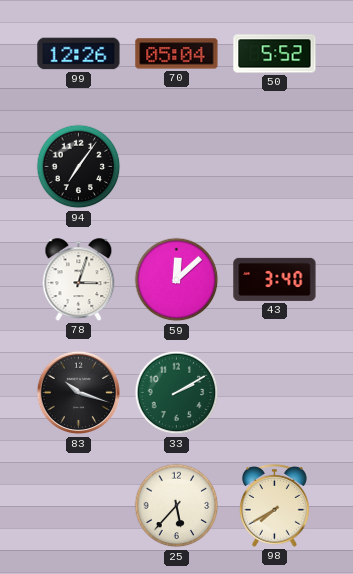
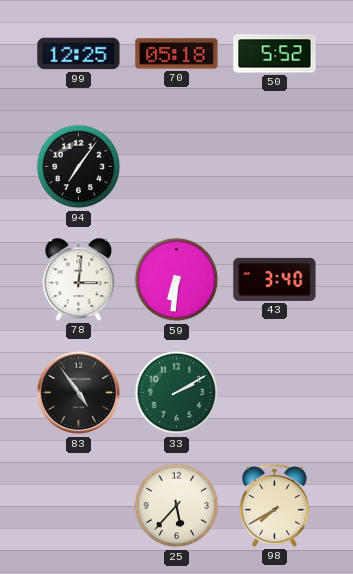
99: 12:26 -> 12:25 (79, 54)
70: 05:04 -> 05:18 (177, 54)
78: 3:03 -> 3:01 (79, 280)
59: 12:08 -> 6:31 (177, 280)
83: 10:18 -> 4:54 (79, 393)
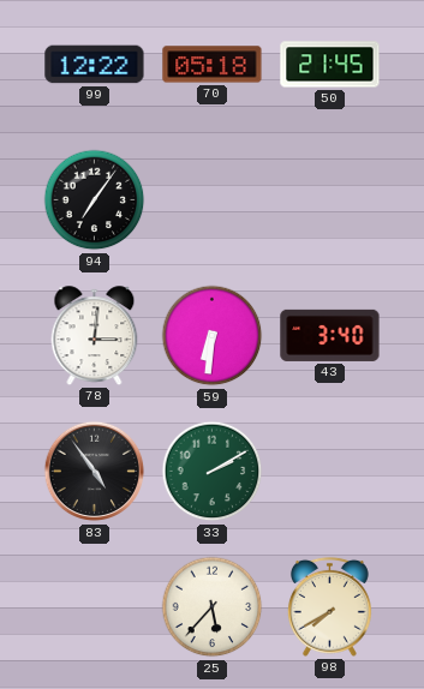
99: 12:25 -> 12:22 (95, 65)
50: 5:52 -> 21:45 (330, 65)
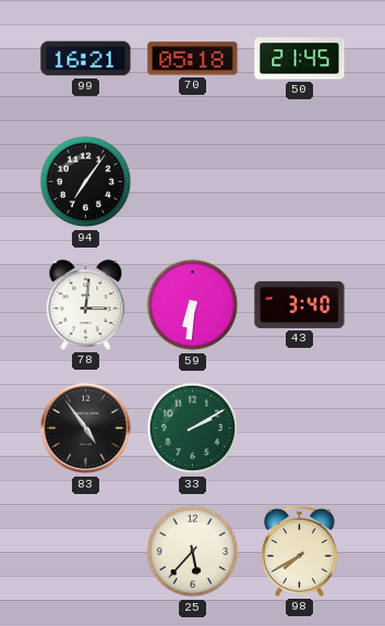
99: 12:22 -> 16:21 (86, 59)
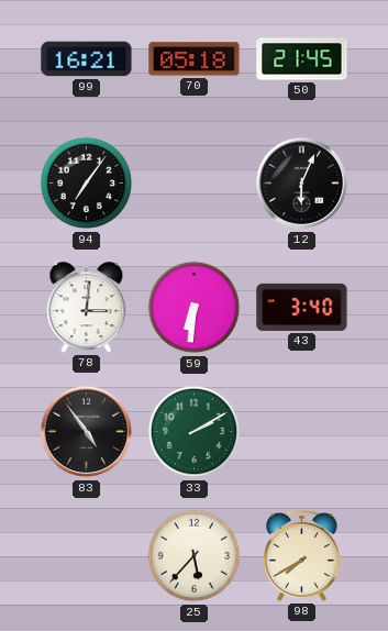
12: none -> 6:04 (302, 184)
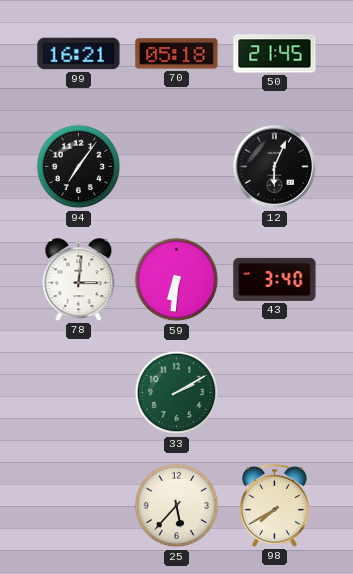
83: 4:54 -> none (87, 432)
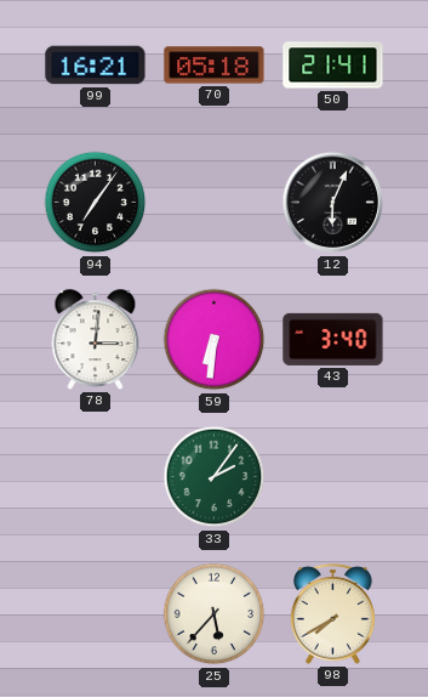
50: 21:45 -> 21:41 (333, 66)
33: 2:10 -> 2:06 (215, 477)
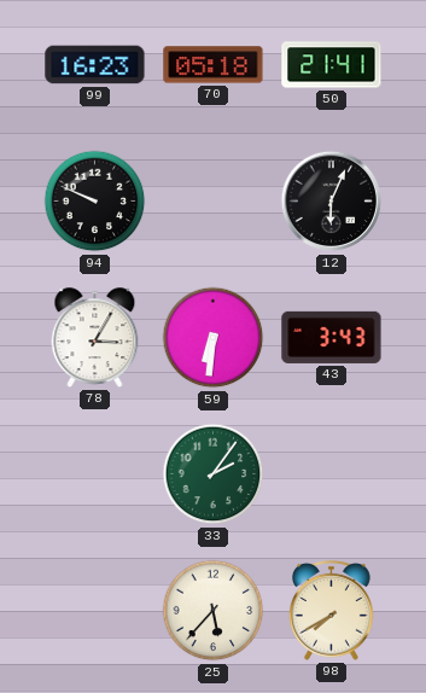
99: 16:21 -> 16:23 (95, 65)
94: 7:06 -> 9:49 (95, 202)
78: 3:01 -> 3:05 (95, 338)
43: 3:40 -> 3:43 (332, 337)
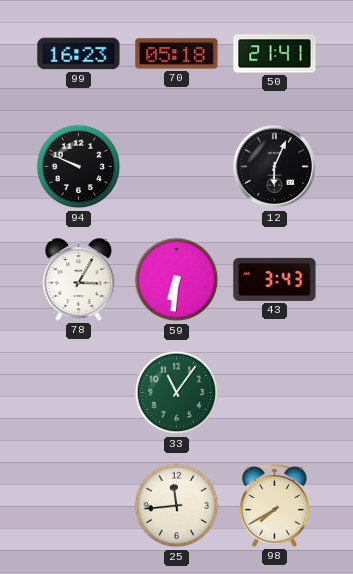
33: 2:06 -> 11:06 (177, 393)
25: 5:37 -> 11:44 (177, 506)
